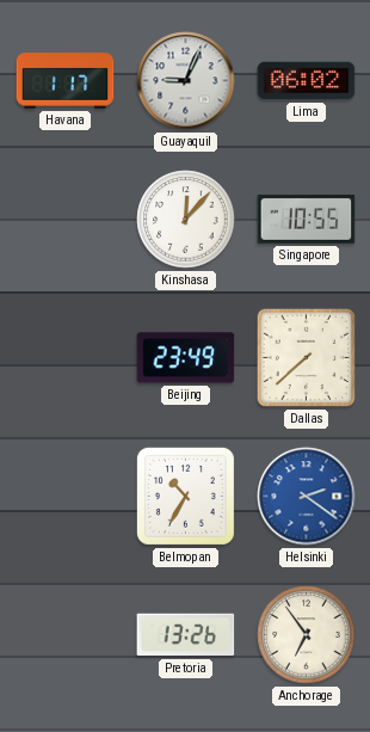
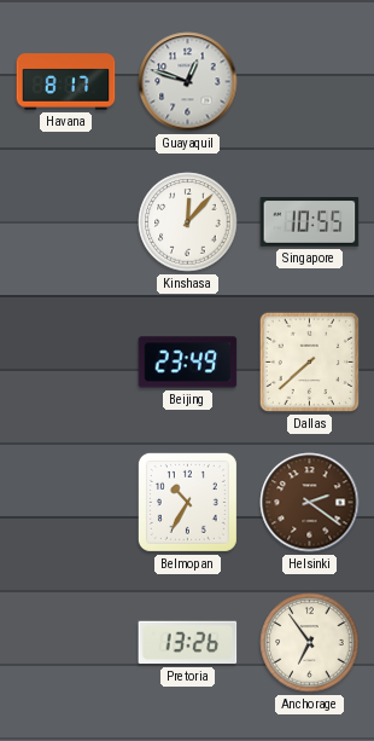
Havana: 1:17 -> 8:17 (66, 82)
Guayaquil: 9:04 -> 12:48 (188, 82)
Lima: 06:02 -> none (307, 81)
Helsinki dial: blue -> brown (310, 503)
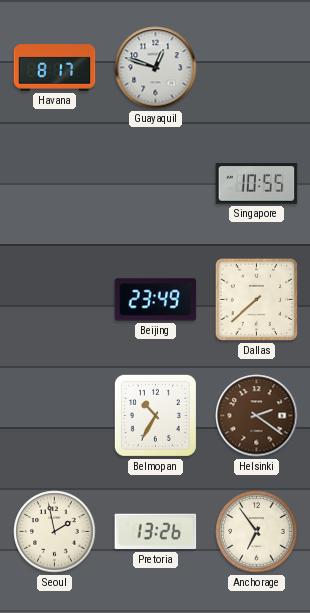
Kinshasa: 12:07 -> none (188, 222)
Seoul: none -> 1:58 (55, 532)
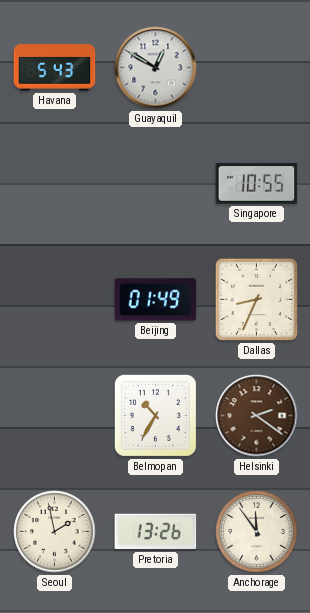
Havana: 8:17 -> 5:43 (55, 68)
Guayaquil: 12:48 -> 12:50 (156, 68)
Beijing: 23:49 -> 01:49 (156, 300)
Dallas: 7:38 -> 8:34 (256, 299)
Anchorage: 6:54 -> 11:54 (257, 532)
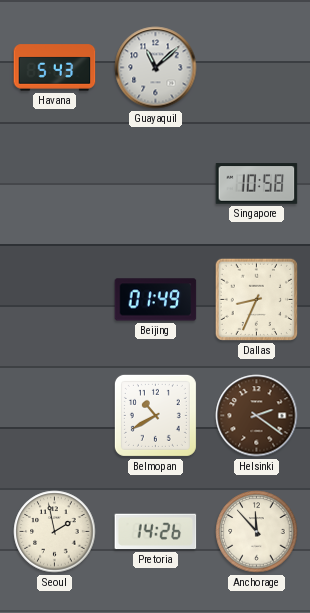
Guayaquil: 12:50 -> 11:08 (156, 68)
Singapore: 10:55 -> 10:58 (257, 184)
Belmopan: 10:35 -> 10:40 (155, 415)
Pretoria: 13:26 -> 14:26 (156, 532)
Anchorage: 11:54 -> 11:53 (257, 532)
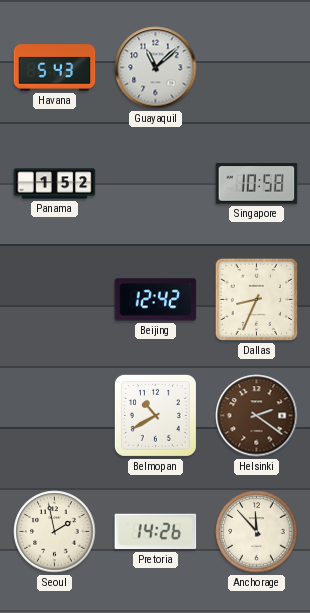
Panama: none -> 1:52 (55, 184)
Beijing: 01:49 -> 12:42 (156, 300)
